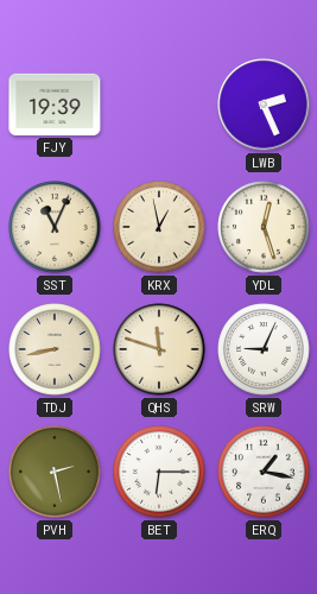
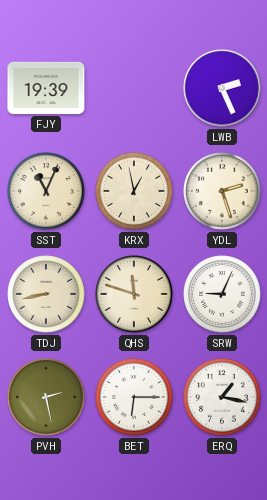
YDL: 12:27 -> 2:27 (222, 191)
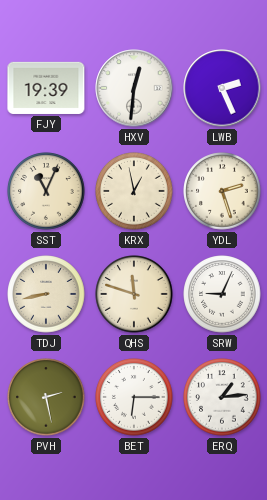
HXV: none -> 12:31 (134, 88)
ERQ: 1:17 -> 1:14 (222, 397)
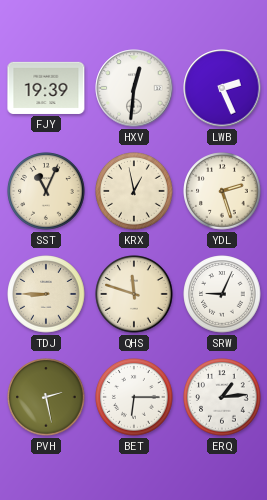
TDJ: 8:43 -> 8:45 (46, 294)
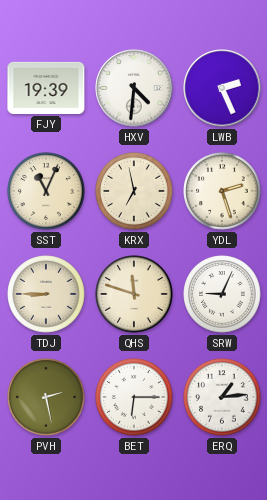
HXV: 12:31 -> 4:31 (134, 88)
KRX: 12:58 -> 6:58 (134, 191)
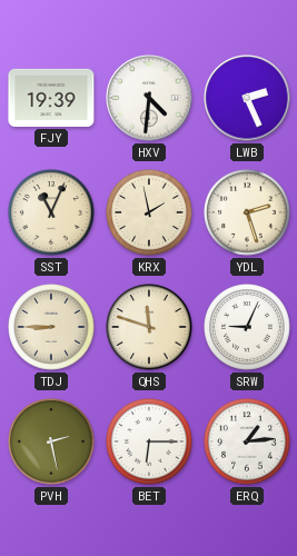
KRX: 6:58 -> 1:58 (149, 212)
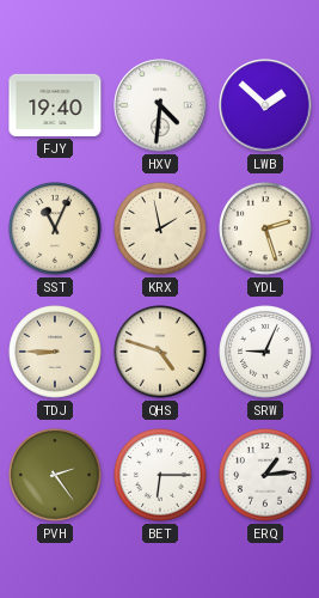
FJY: 19:39 -> 19:40 (55, 105)
LWB: 2:26 -> 1:52 (265, 105)
QHS: 11:48 -> 4:48 (160, 352)
PVH: 2:28 -> 2:24 (55, 475)
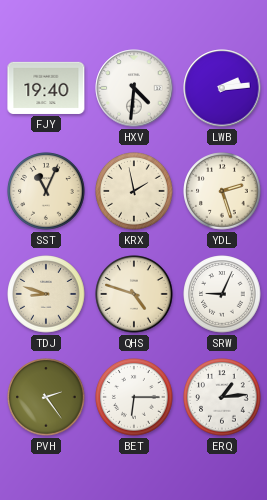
LWB: 1:52 -> 2:14 (222, 88)
TDJ: 8:45 -> 8:48 (46, 294)
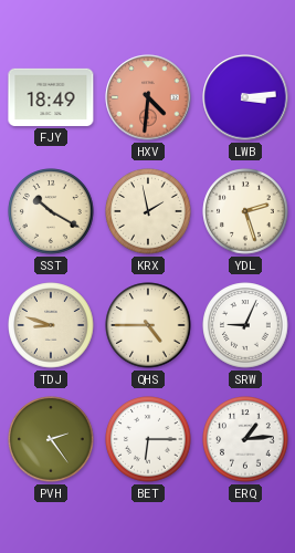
FJY: 19:40 -> 18:49 (51, 97)
HXV dial: white -> salmon (148, 97)
LWB: 2:14 -> 3:14 (245, 97)
SST: 11:04 -> 10:20 (51, 211)
QHS: 4:48 -> 4:45 (148, 325)
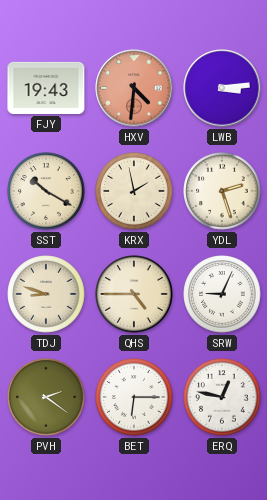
FJY: 18:49 -> 19:43 (46, 88)
PVH: 2:24 -> 2:21 (46, 397)
ERQ: 1:14 -> 12:47 (222, 397)
